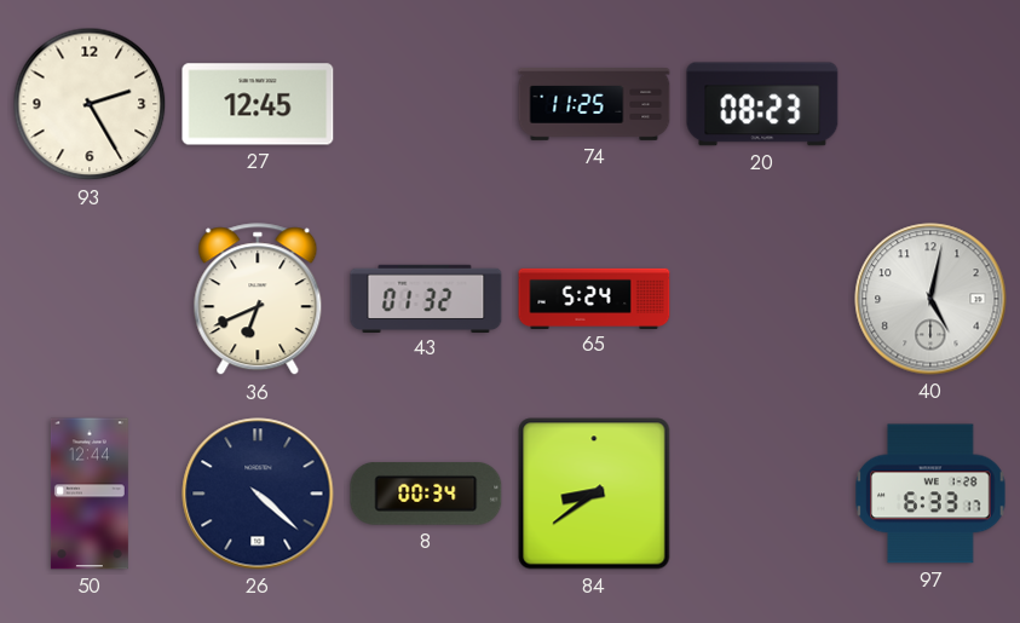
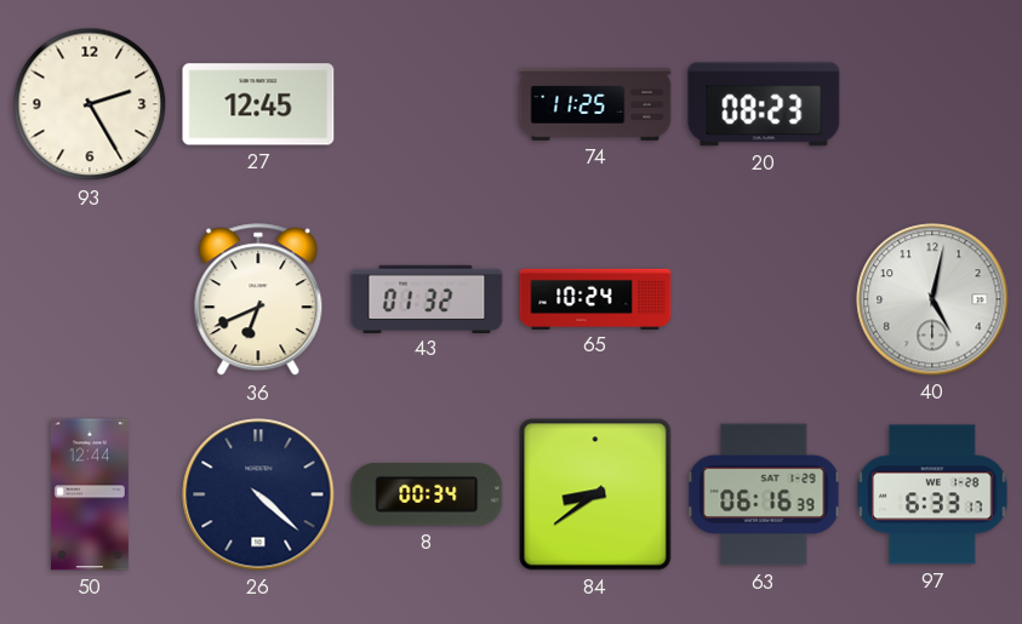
65: 5:24 -> 10:24 (595, 298)
63: none -> 06:16 (764, 494)
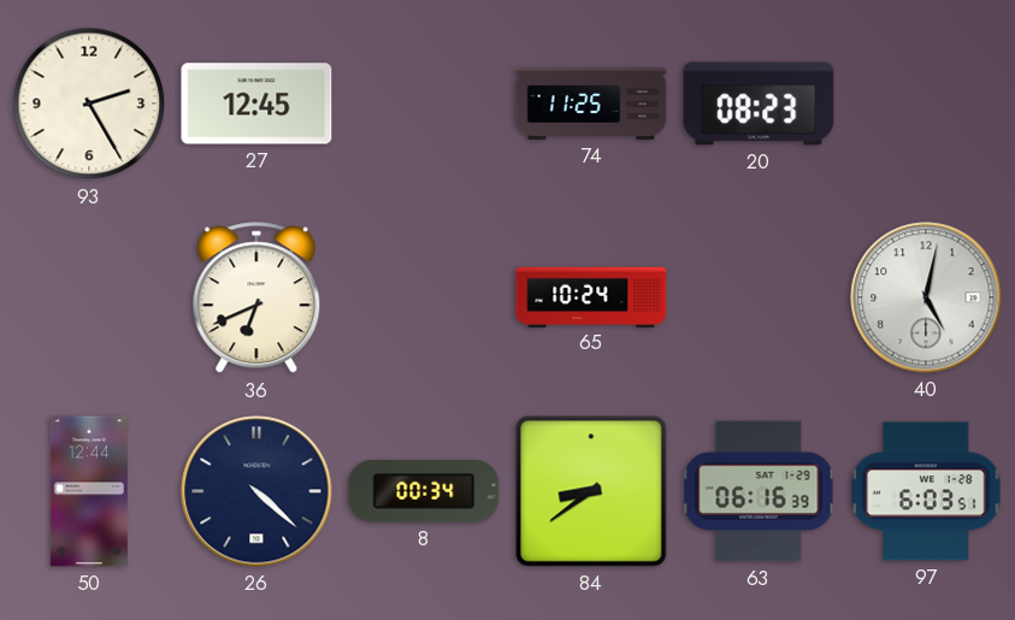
43: 01:32 -> none (427, 298)
97: 6:33 -> 6:03 (926, 491)
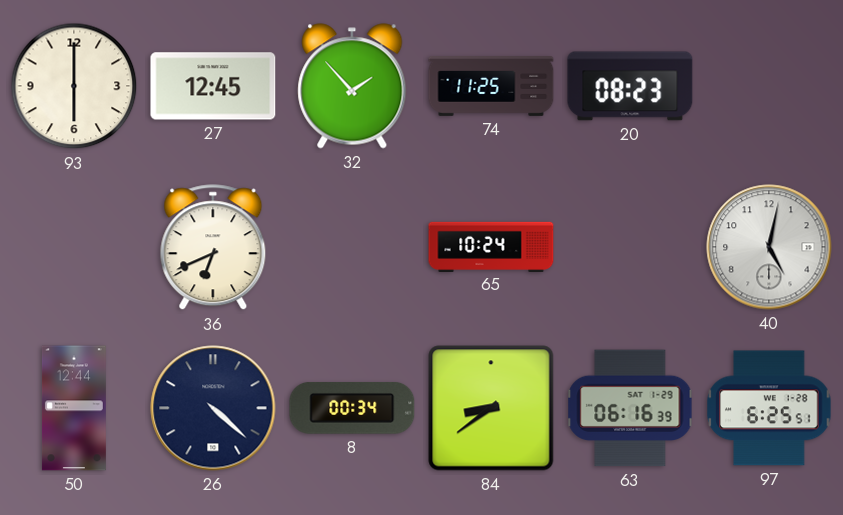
93: 2:25 -> 6:00 (74, 86)
32: none -> 1:53 (352, 86)
97: 6:03 -> 6:25 (769, 408)
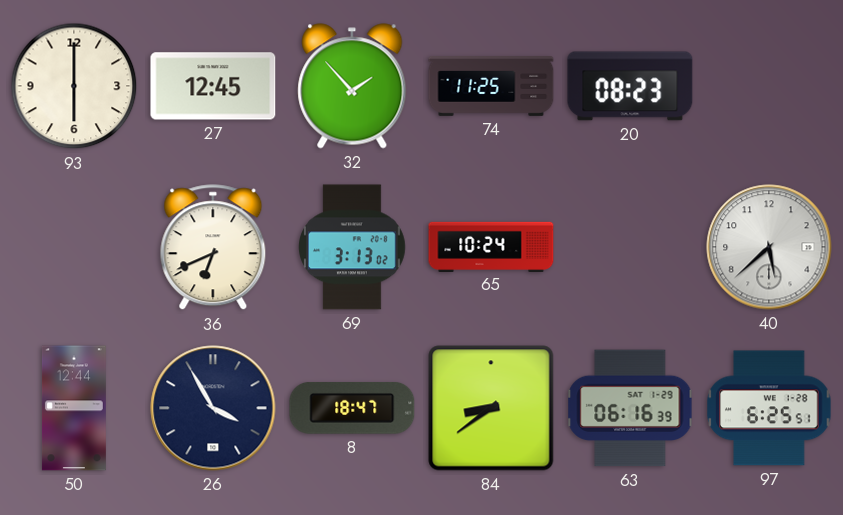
69: none -> 3:13 (353, 247)
40: 5:02 -> 5:38 (769, 247)
26: 4:22 -> 3:55 (213, 408)
8: 00:34 -> 18:47 (352, 409)
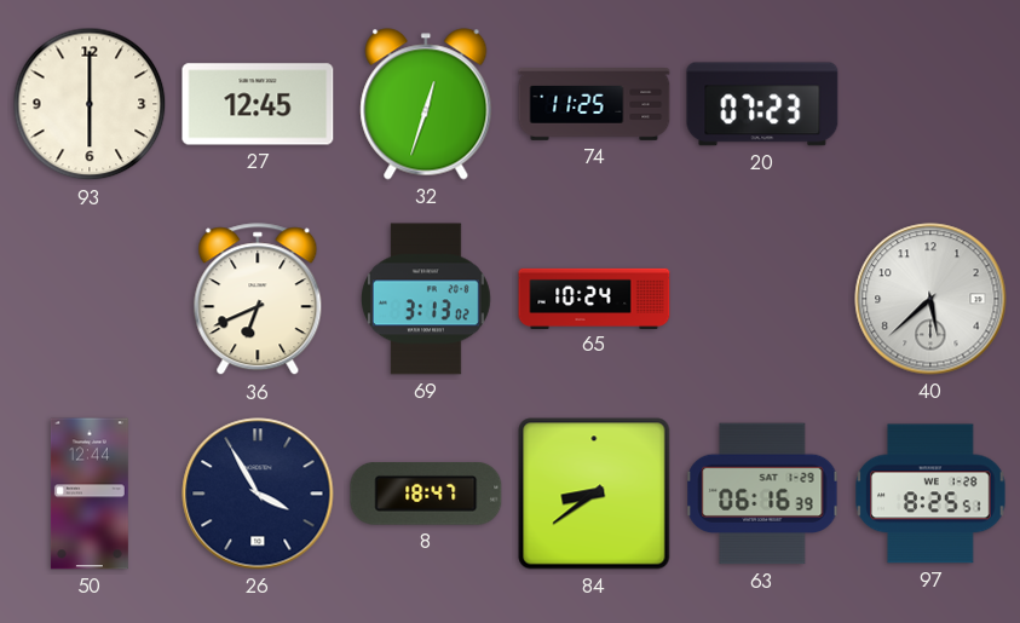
32: 1:53 -> 12:33 (426, 104)
20: 08:23 -> 07:23 (762, 104)
97: 6:25 -> 8:25 (930, 494)
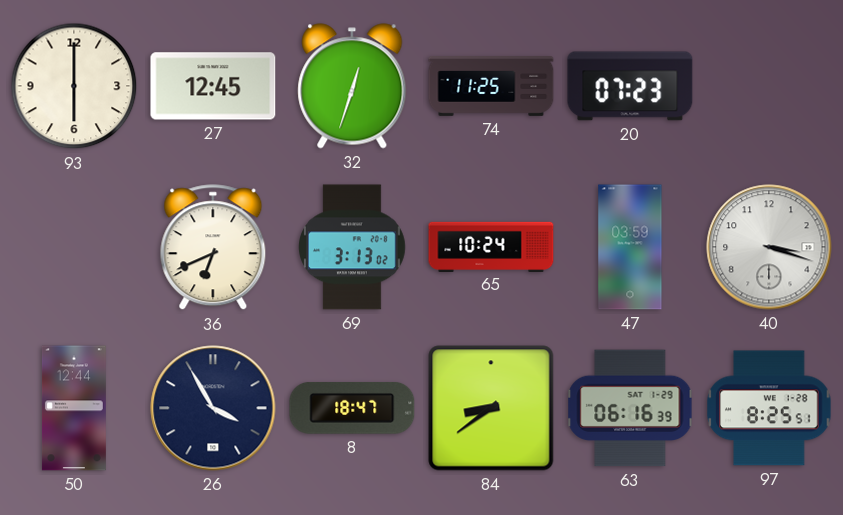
47: none -> 03:59 (630, 247)
40: 5:38 -> 3:18 (769, 247)
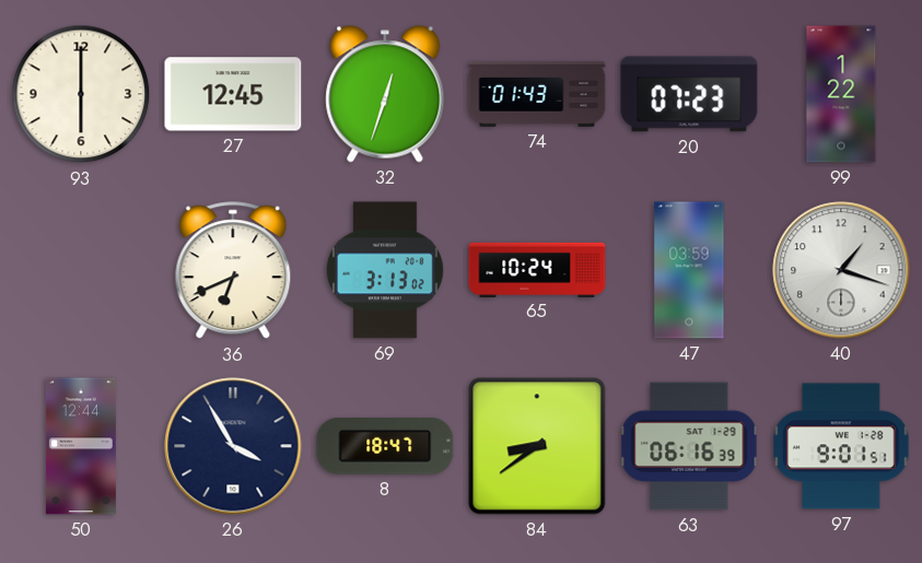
74: 11:25 -> 01:43 (537, 95)
99: none -> 1:22 (841, 94)
40: 3:18 -> 1:18 (841, 270)
97: 8:25 -> 9:01 (841, 446)
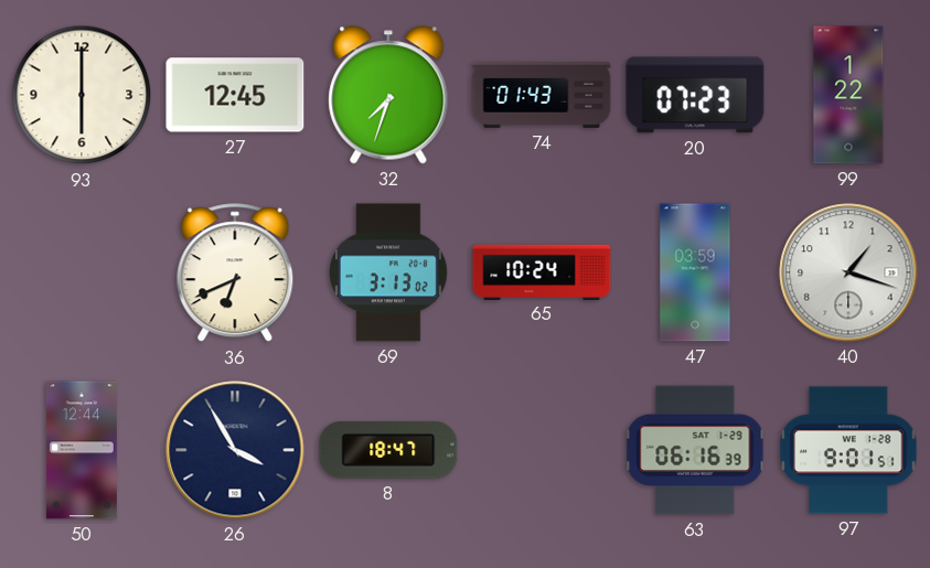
32: 12:33 -> 7:33 (388, 95)
84: 8:39 -> none (537, 446)
